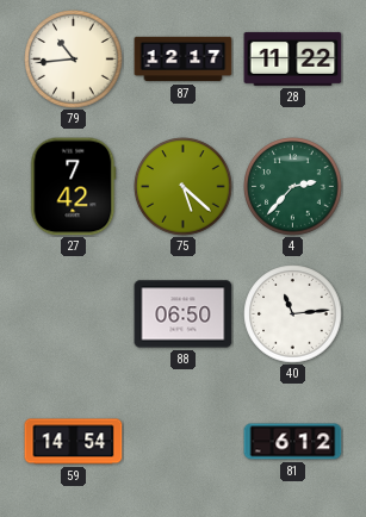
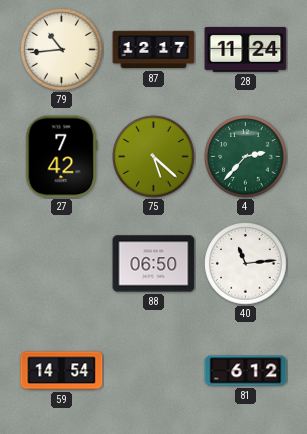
28: 11:22 -> 11:24 (246, 49)
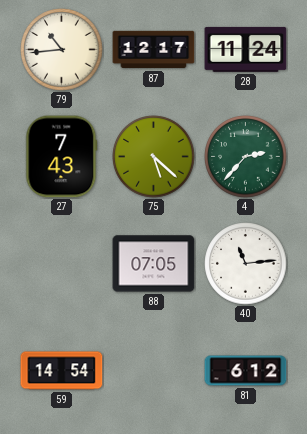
27: 7:42 -> 7:43 (62, 157)
88: 06:50 -> 07:05 (154, 264)
